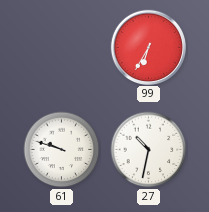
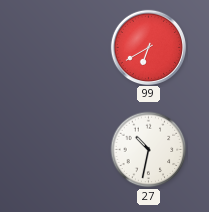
99: 6:35 -> 6:40 (148, 47)
61: 9:48 -> none (62, 150)
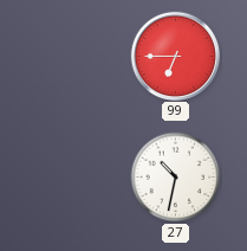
99: 6:40 -> 6:45 (175, 56)
